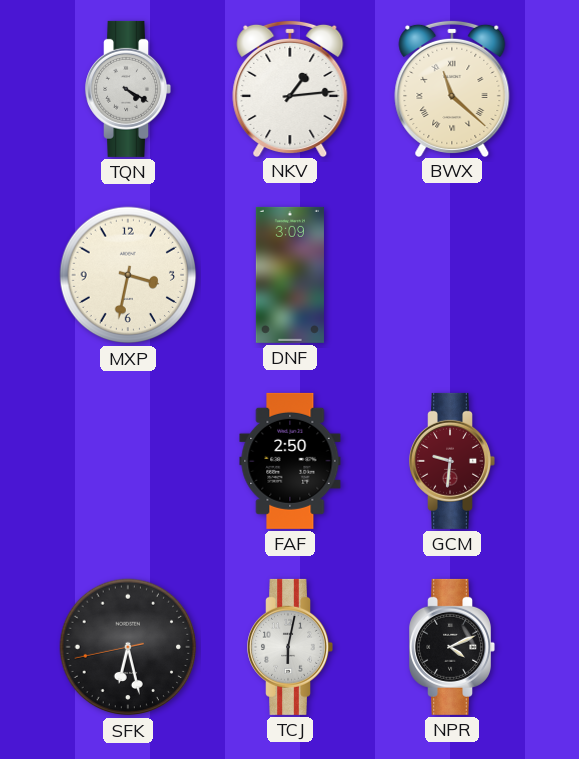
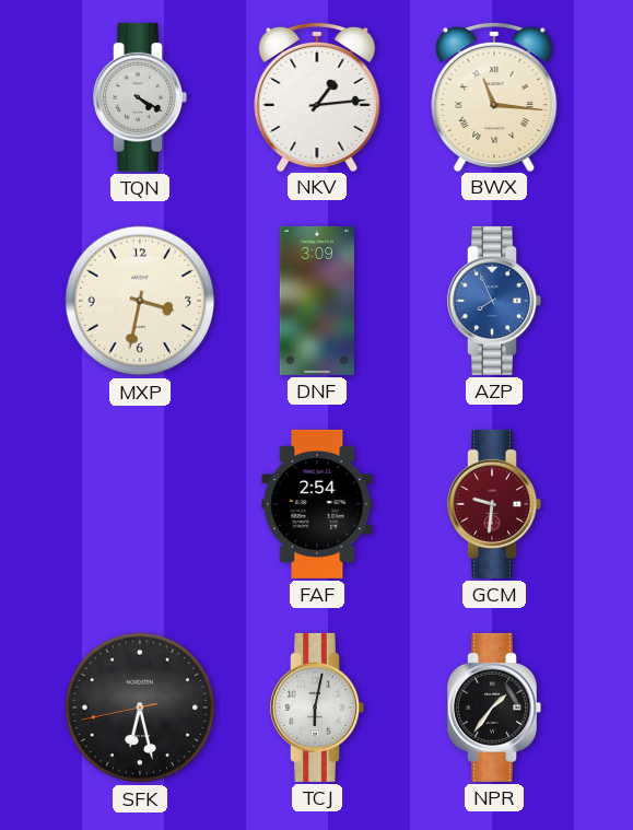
BWX: 11:22 -> 11:16 (494, 96)
AZP: none -> 7:56 (494, 301)
FAF: 2:50 -> 2:54 (317, 504)
NPR: 4:11 -> 1:36 (494, 708)
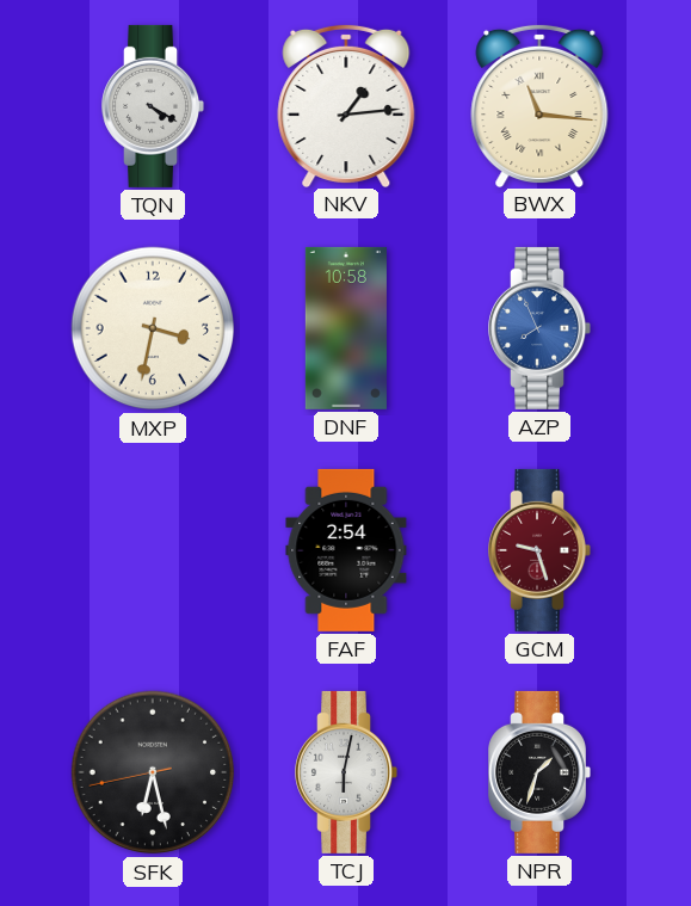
DNF: 3:09 -> 10:58 (346, 328)
GCM: 9:31 -> 9:27 (539, 550)
NPR: 1:36 -> 1:33 (539, 772)
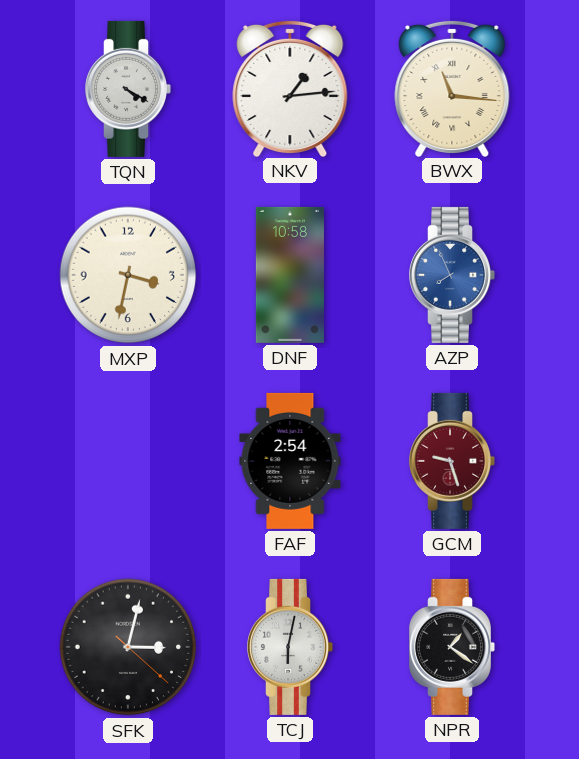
SFK: 6:27 -> 3:02 (128, 647)
NPR: 1:33 -> 1:21 (452, 647)
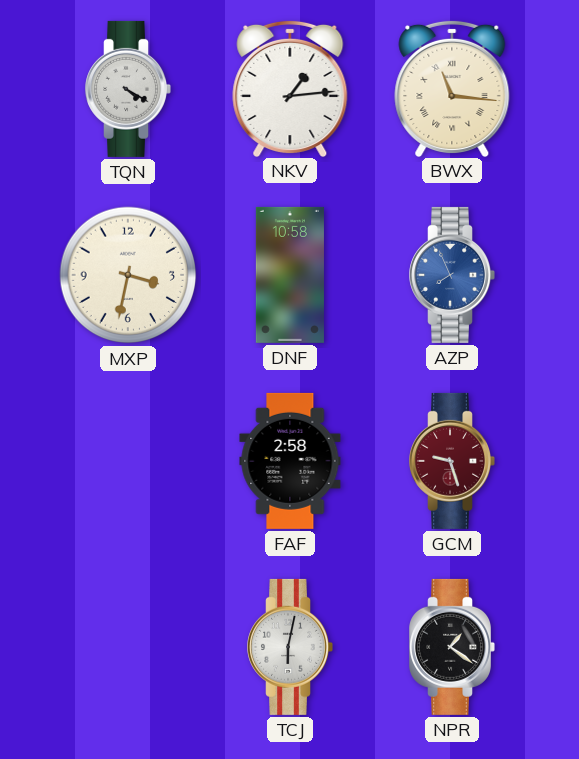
FAF: 2:54 -> 2:58 (290, 461)
SFK: 3:02 -> none (128, 647)
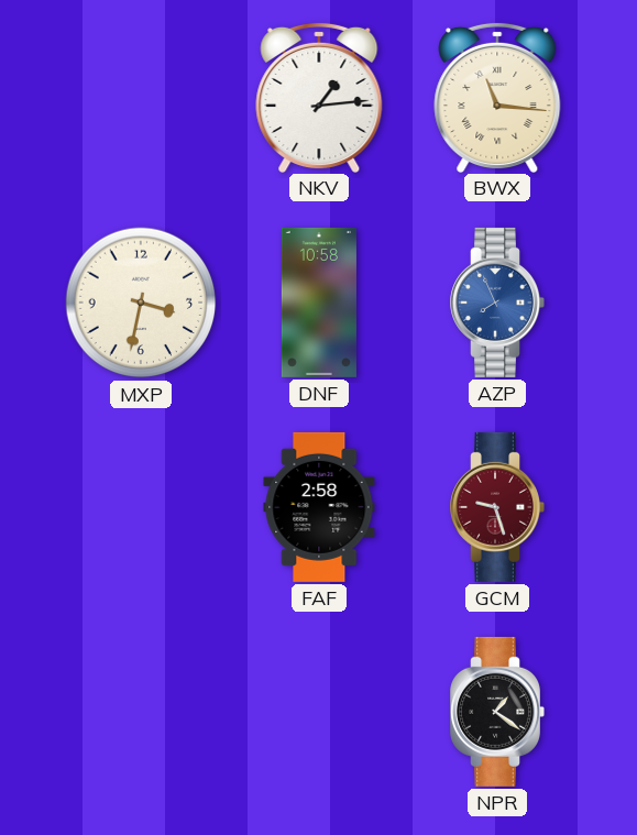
TQN: 4:20 -> none (128, 89)
TCJ: 6:02 -> none (290, 647)
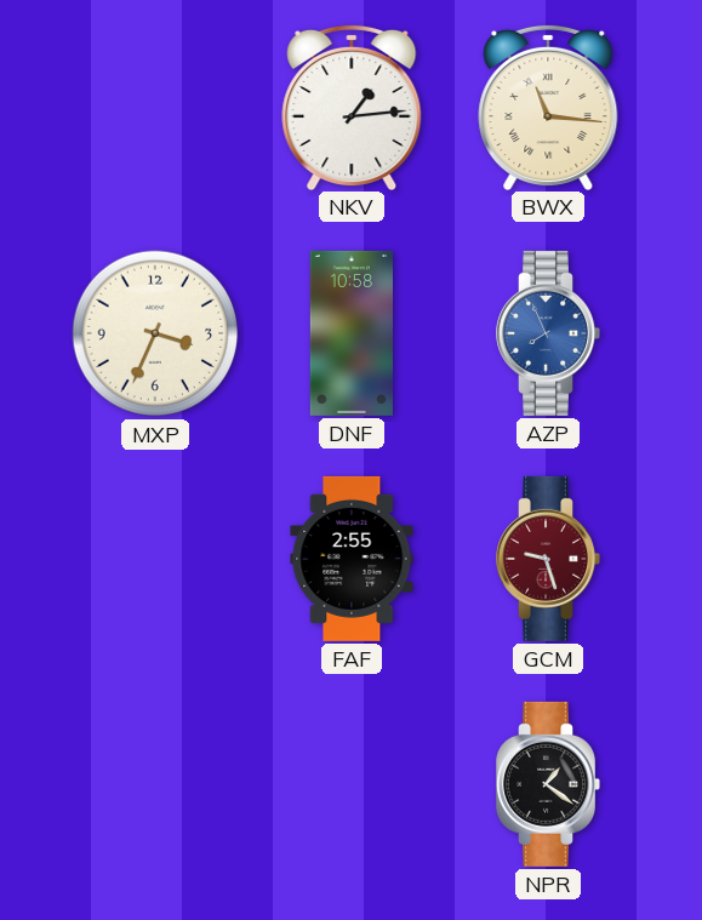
MXP: 3:32 -> 3:34 (155, 333)
FAF: 2:58 -> 2:55 (352, 559)
